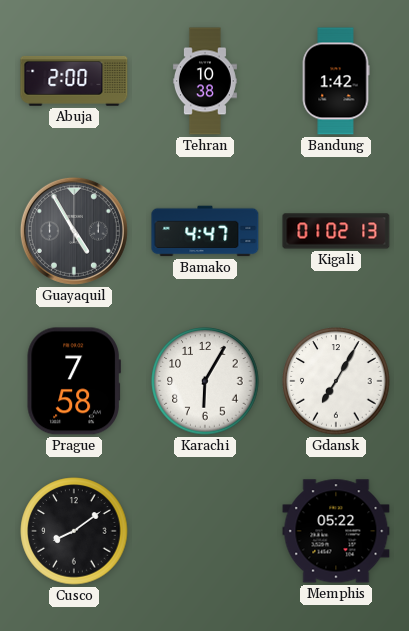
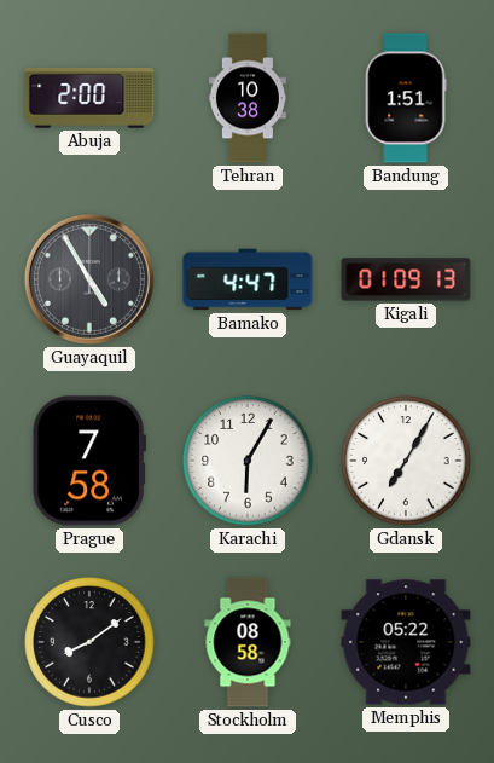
Bandung: 1:42 -> 1:51 (406, 98)
Kigali: 01:02 -> 01:09 (406, 279)
Stockholm: none -> 08:58 (248, 642)
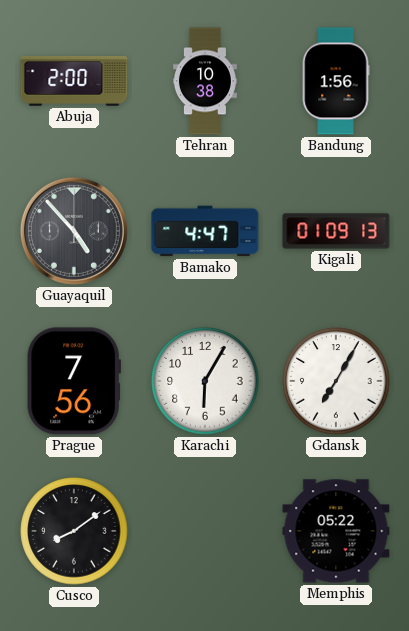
Bandung: 1:51 -> 1:56 (336, 81)
Guayaquil: 4:55 -> 4:53 (74, 231)
Prague: 7:58 -> 7:56 (74, 381)
Stockholm: 08:58 -> none (248, 642)
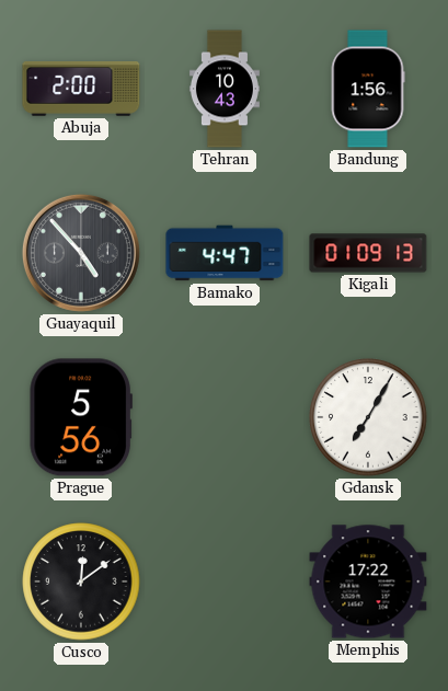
Tehran: 10:38 -> 10:43 (225, 89)
Prague: 7:56 -> 5:56 (81, 417)
Karachi: 6:05 -> none (205, 381)
Cusco: 8:09 -> 12:09 (81, 581)
Memphis: 05:22 -> 17:22 (368, 581)
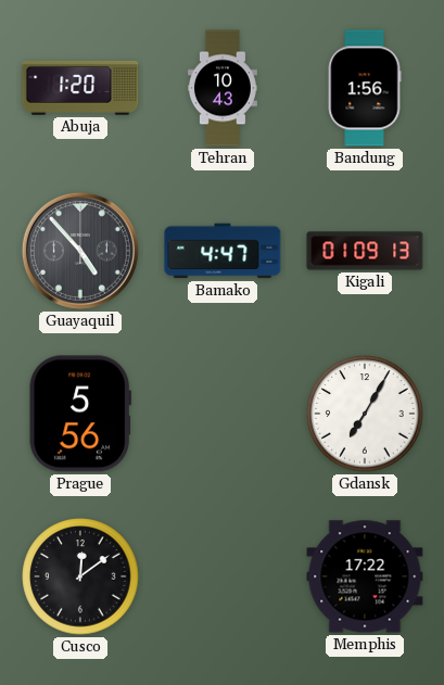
Abuja: 2:00 -> 1:20 (80, 88)
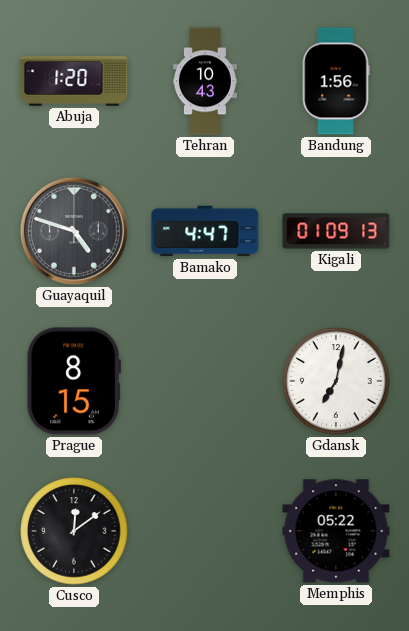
Guayaquil: 4:53 -> 4:48 (74, 231)
Prague: 5:56 -> 8:15 (74, 381)
Gdansk: 7:05 -> 7:02 (336, 381)
Memphis: 17:22 -> 05:22 (336, 531)
